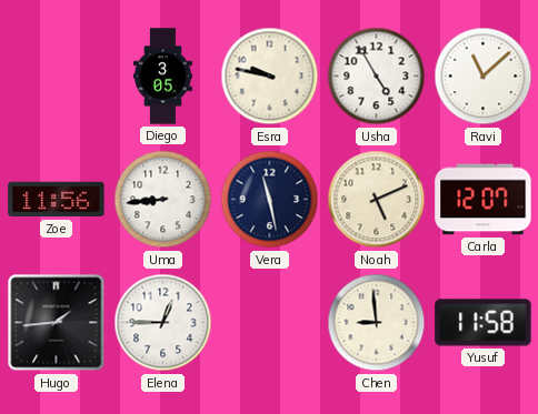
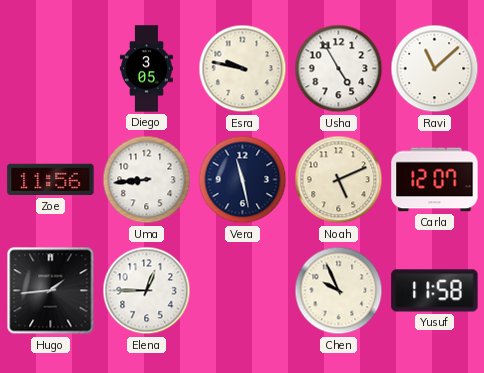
Chen: 8:59 -> 9:56 (339, 291)
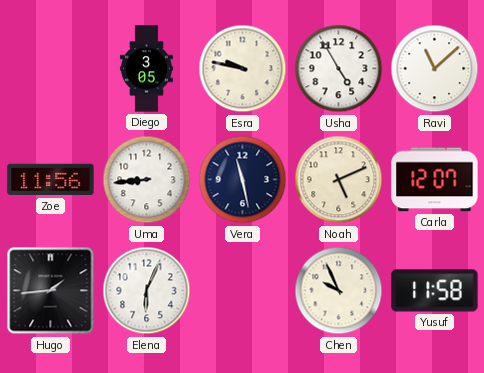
Elena: 12:45 -> 6:04 (147, 291)
